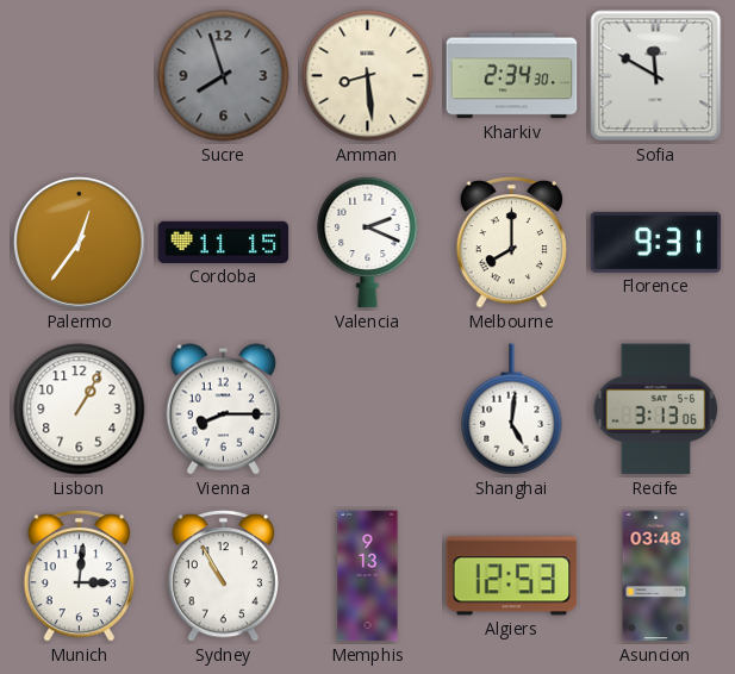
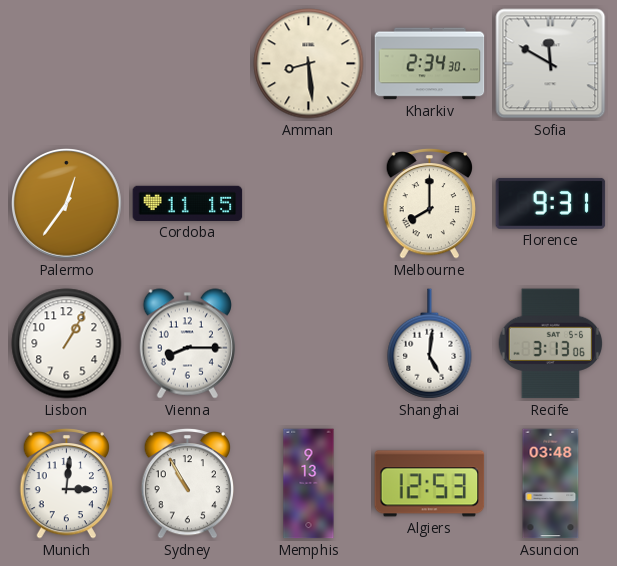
Sucre: 7:57 -> none (224, 76)
Valencia: 2:19 -> none (368, 242)
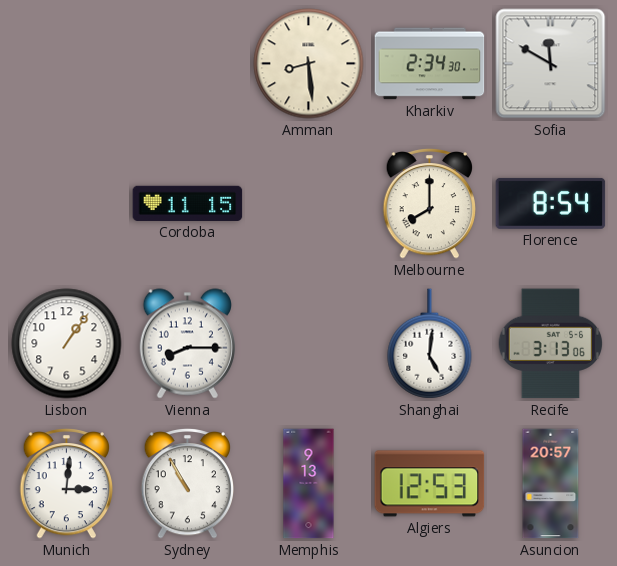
Palermo: 12:36 -> none (67, 204)
Florence: 9:31 -> 8:54 (551, 203)
Lisbon: 1:05 -> 1:06 (67, 344)
Asuncion: 03:48 -> 20:57 (551, 484)
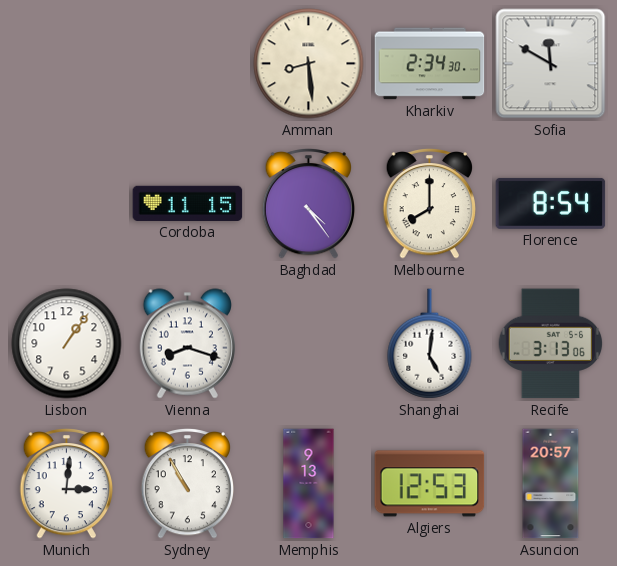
Baghdad: none -> 4:24 (308, 204)
Vienna: 8:15 -> 8:18 (187, 344)
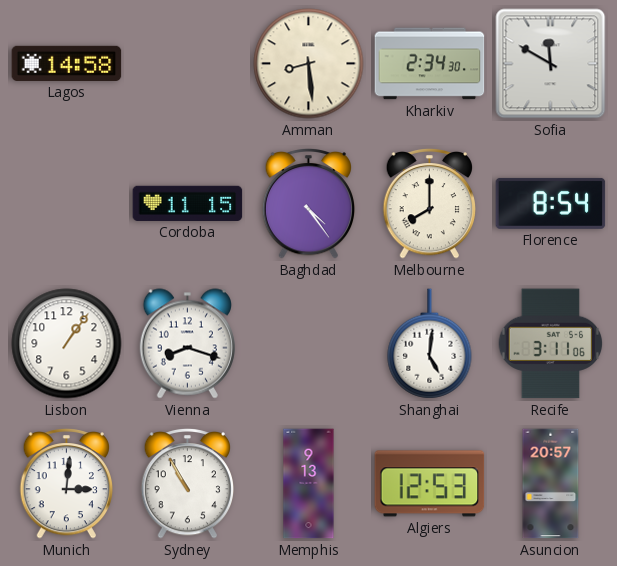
Lagos: none -> 14:58 (67, 63)
Recife: 3:13 -> 3:11 (551, 344)
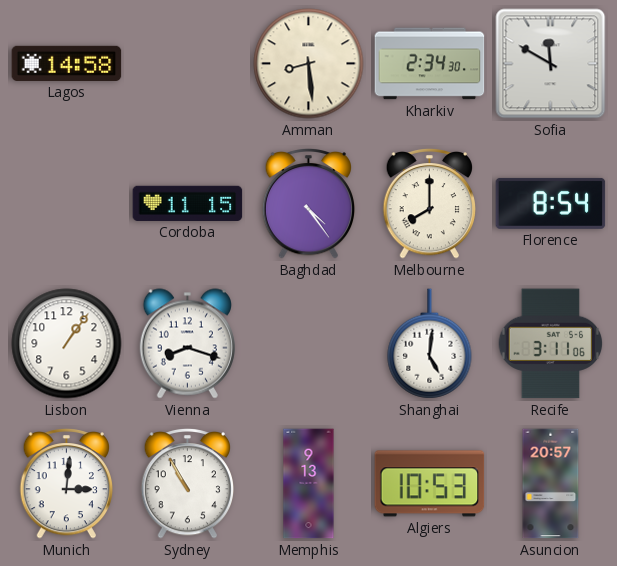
Algiers: 12:53 -> 10:53 (430, 484)
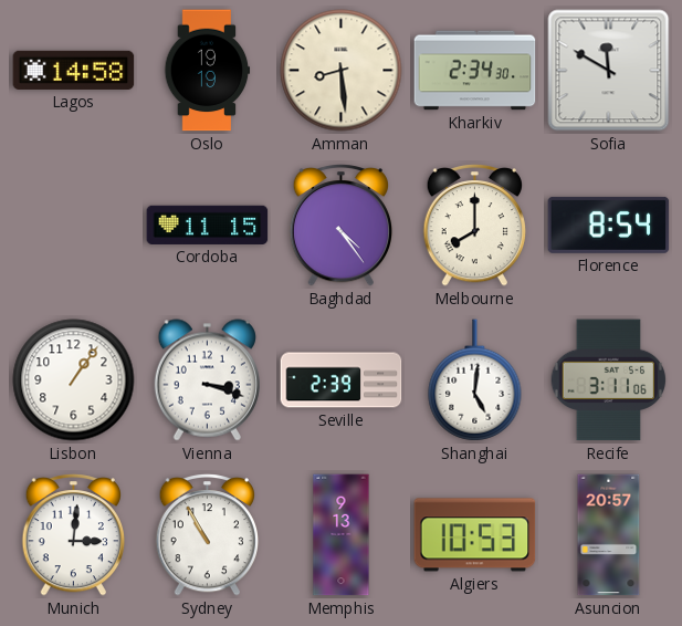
Oslo: none -> 19:19 (208, 71)
Vienna: 8:18 -> 3:18 (207, 380)
Seville: none -> 2:39 (342, 380)
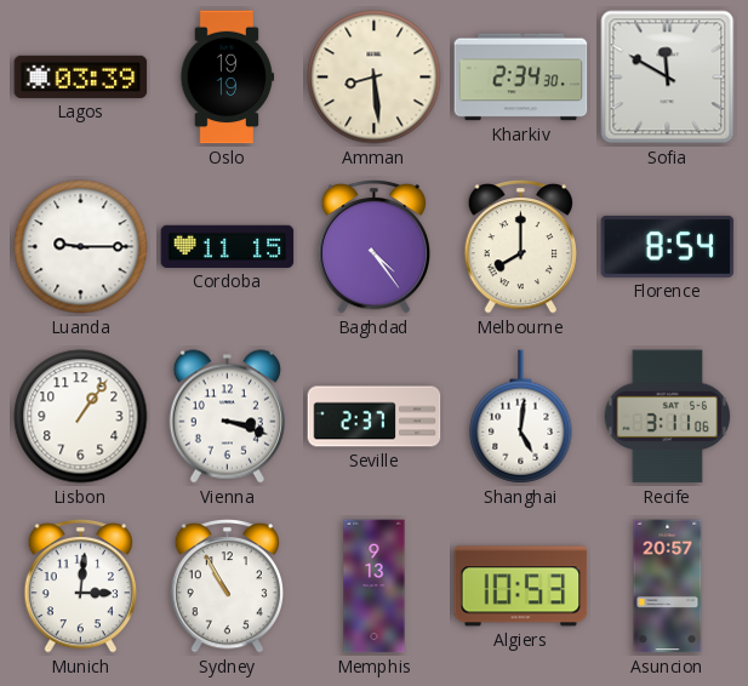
Lagos: 14:58 -> 03:39 (81, 76)
Luanda: none -> 9:15 (81, 247)
Seville: 2:39 -> 2:37 (375, 417)
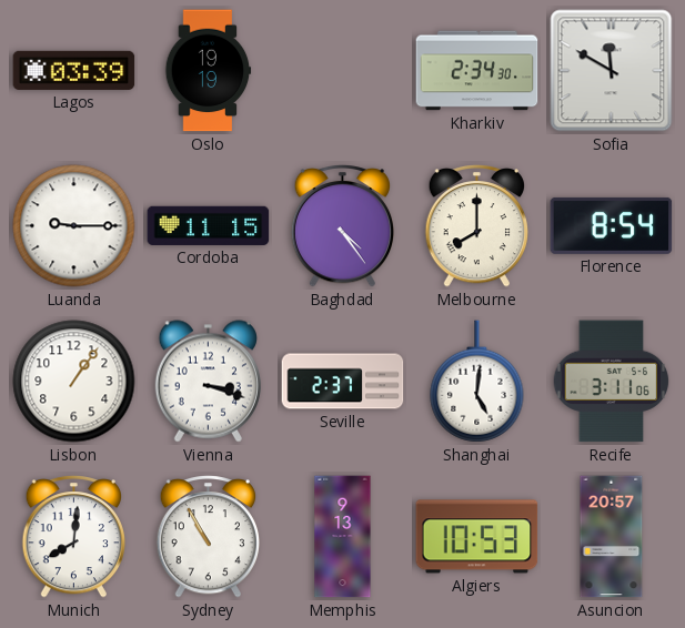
Amman: 8:29 -> none (375, 78)
Munich: 3:01 -> 8:01 (73, 537)
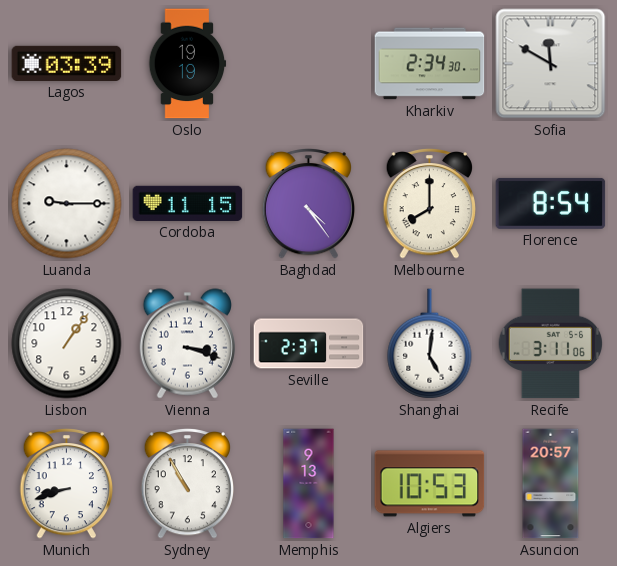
Munich: 8:01 -> 8:42 (66, 484)
